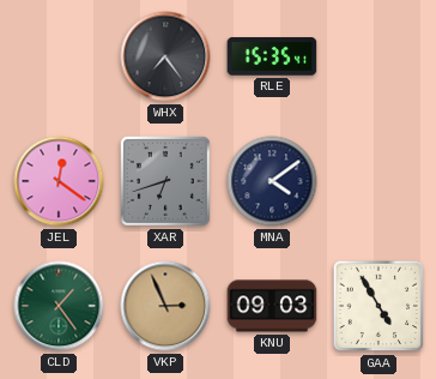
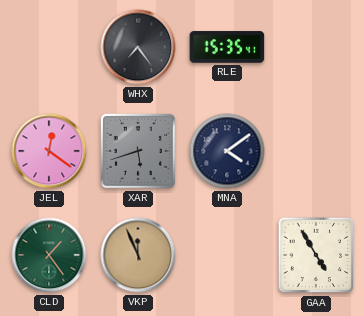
XAR: 6:42 -> 5:42 (138, 151)
VKP: 2:56 -> 11:56 (138, 255)
KNU: 09:03 -> none (272, 306)
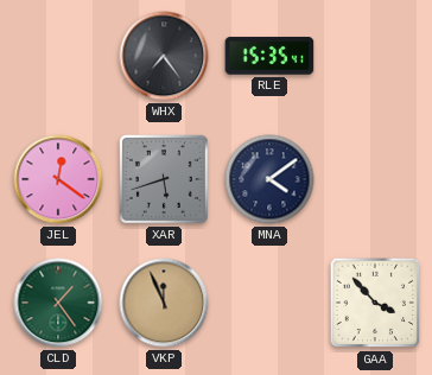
GAA: 4:55 -> 3:53 (375, 303)
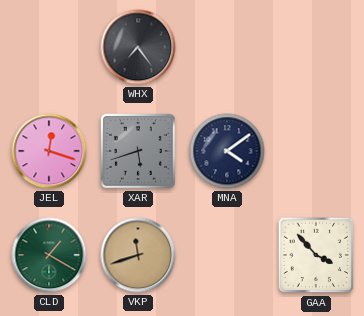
RLE: 15:35 -> none (269, 56)
JEL: 12:21 -> 12:18 (49, 151)
CLD: 1:24 -> 1:20 (49, 255)
VKP: 11:56 -> 11:42 (138, 255)
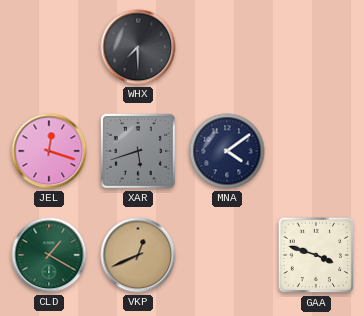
WHX: 7:24 -> 7:30 (138, 47)
VKP: 11:42 -> 12:41 (138, 255)
GAA: 3:53 -> 3:48 (316, 255)
